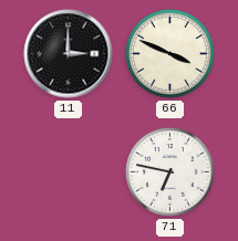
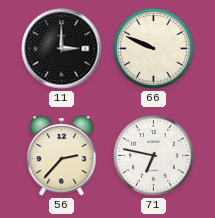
66: 3:49 -> 9:49 (154, 49)
56: none -> 2:37 (62, 156)
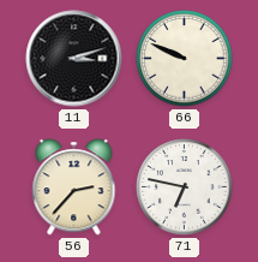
11: 3:00 -> 3:12 (74, 59)
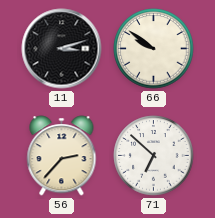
66: 9:49 -> 9:51 (154, 49)
71: 6:47 -> 6:52 (154, 156)
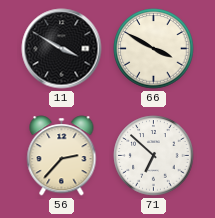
11: 3:12 -> 3:50 (62, 49)
66: 9:51 -> 3:50 (154, 49)
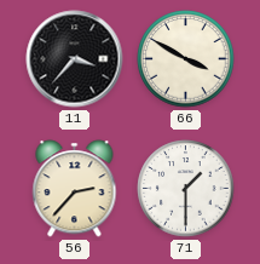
11: 3:50 -> 3:37 (75, 59)
71: 6:52 -> 1:30 (186, 189)
